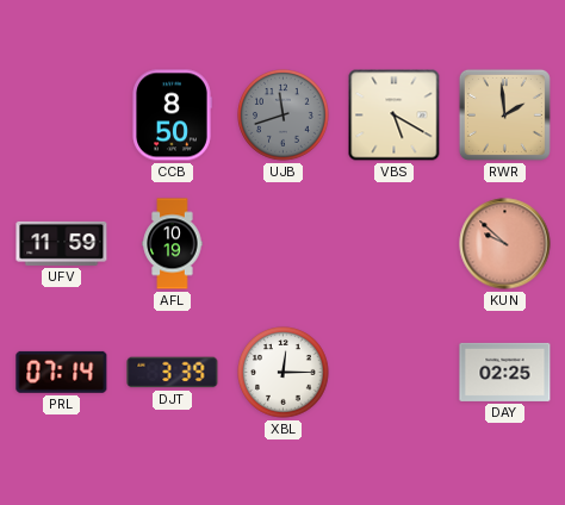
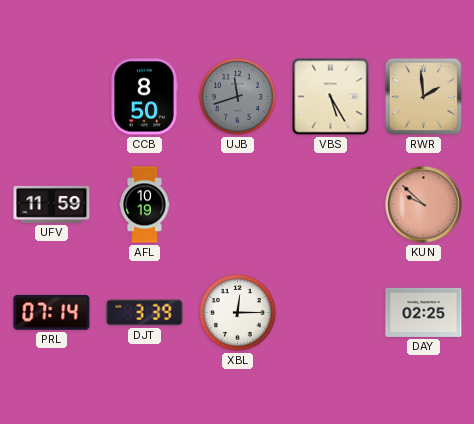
VBS: 5:20 -> 5:25 (331, 97)
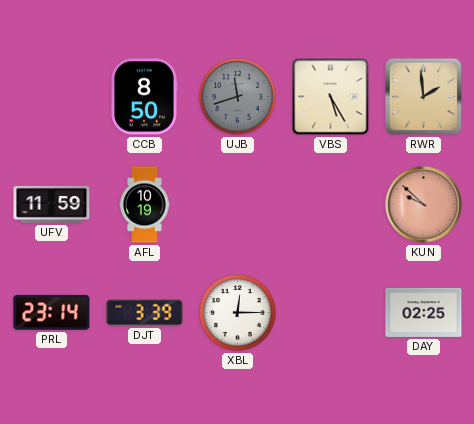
PRL: 07:14 -> 23:14 (52, 312)
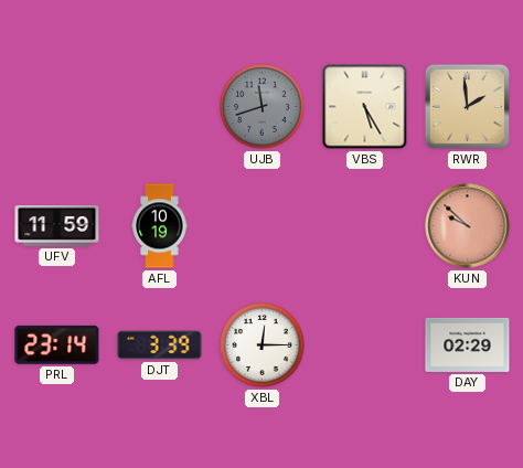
CCB: 8:50 -> none (144, 97)
DAY: 02:25 -> 02:29 (468, 344)
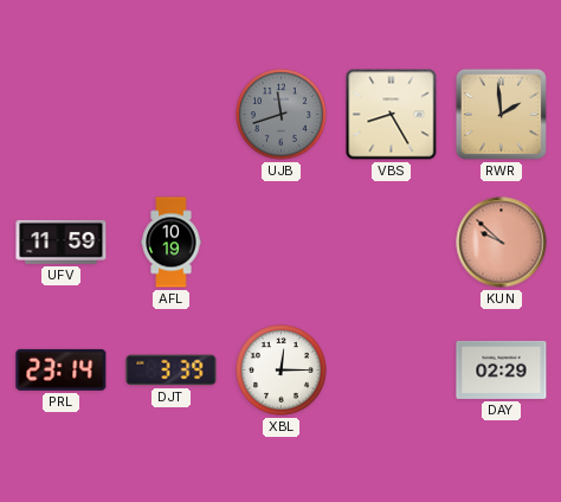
VBS: 5:25 -> 8:25 (392, 115)
